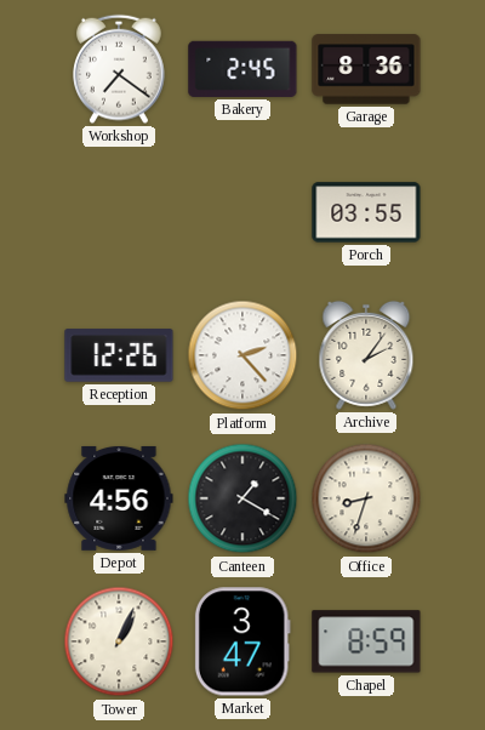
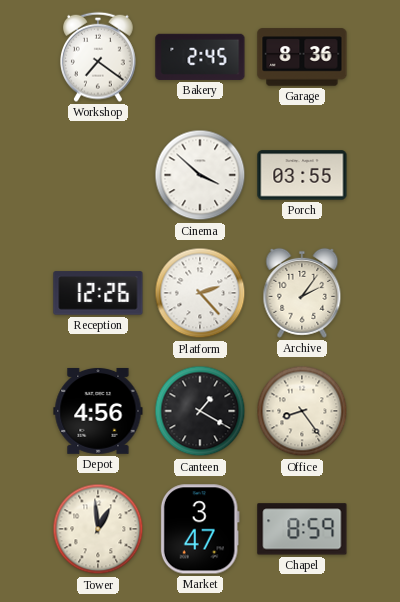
Cinema: none -> 3:52 (200, 175)
Office: 8:33 -> 8:24 (302, 411)
Tower: 1:04 -> 12:59 (98, 529)
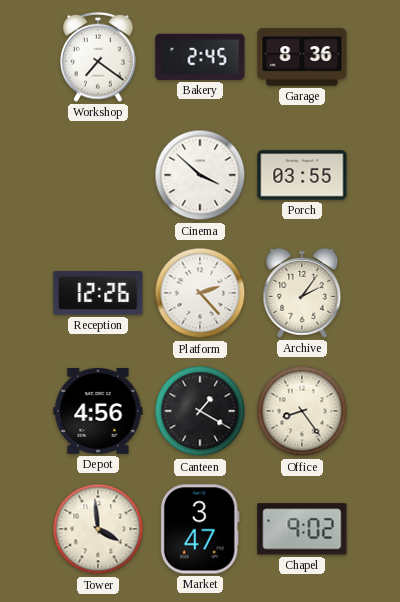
Tower: 12:59 -> 3:59 (98, 529)
Chapel: 8:59 -> 9:02 (302, 529)
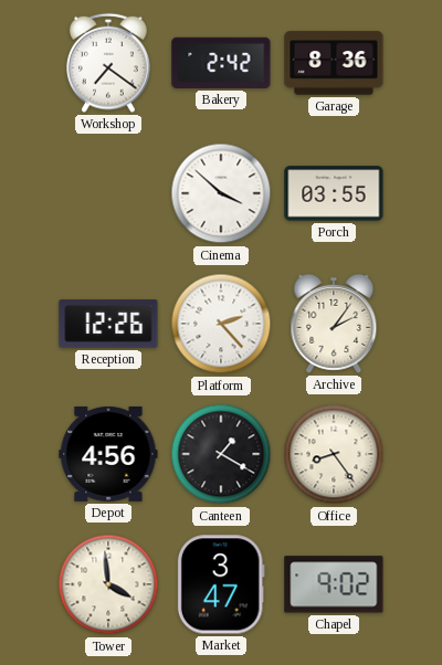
Bakery: 2:45 -> 2:42 (221, 63)
